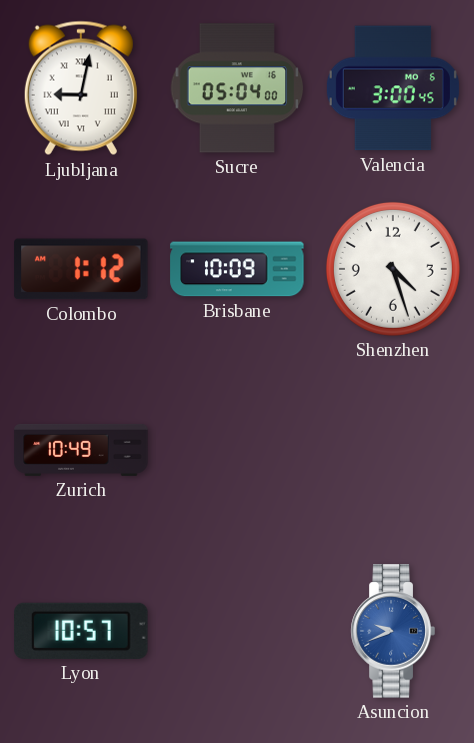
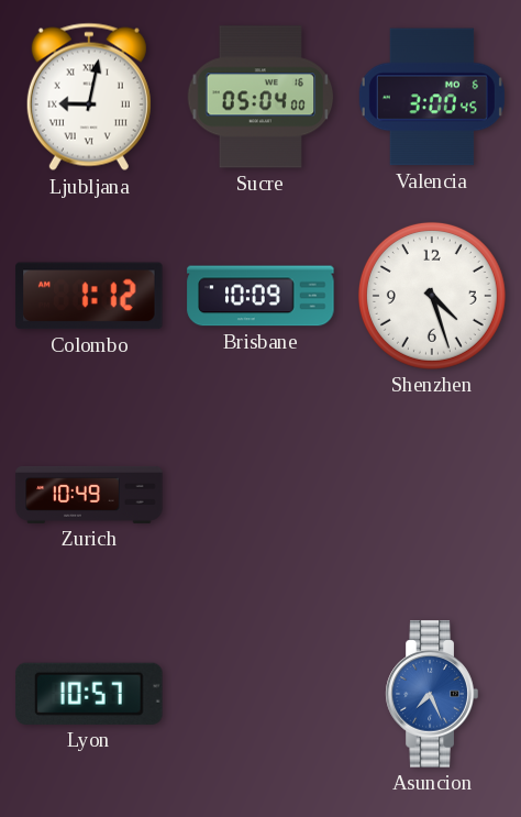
Asuncion: 9:41 -> 7:26 (432, 694)
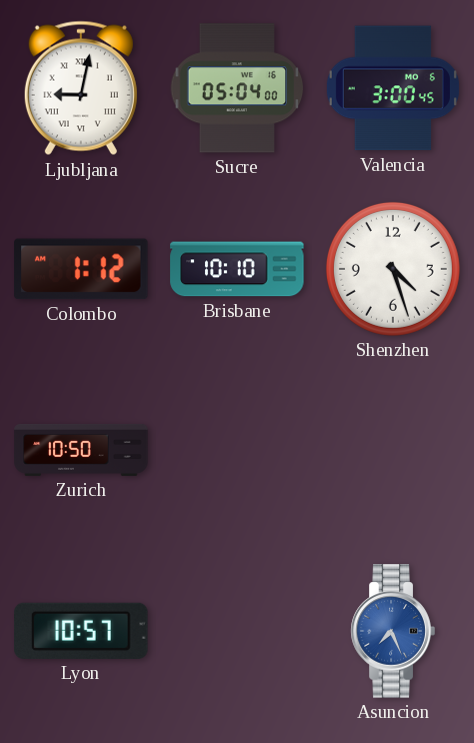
Brisbane: 10:09 -> 10:10 (237, 269)
Zurich: 10:49 -> 10:50 (81, 450)
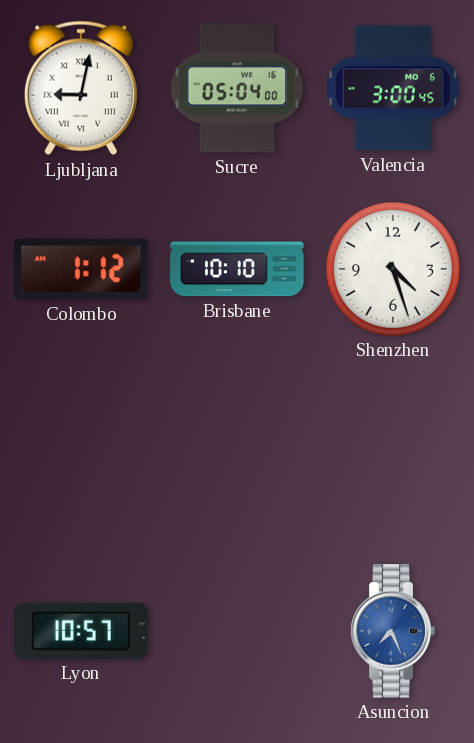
Zurich: 10:50 -> none (81, 450)
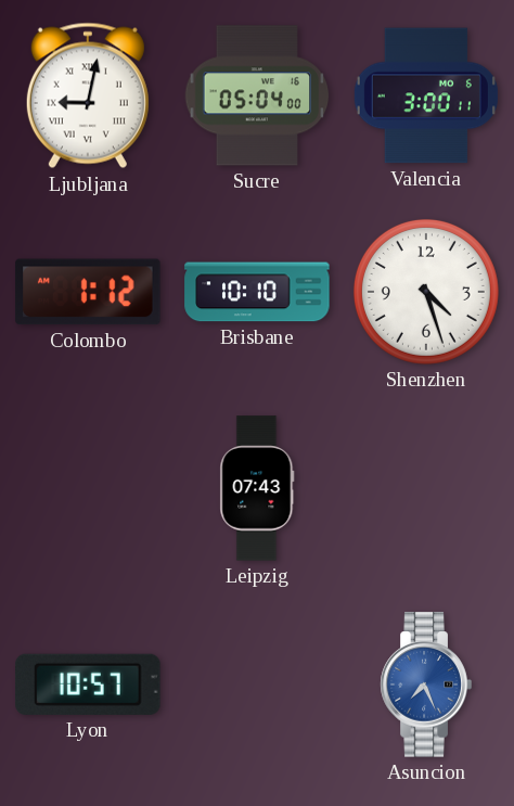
Valencia: 3:00:45 -> 3:00:11 (426, 95)
Leipzig: none -> 07:43 (257, 488)
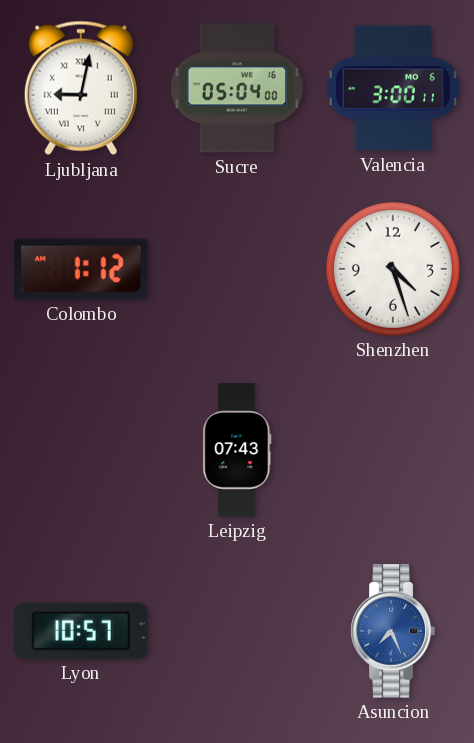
Brisbane: 10:10 -> none (257, 292)
